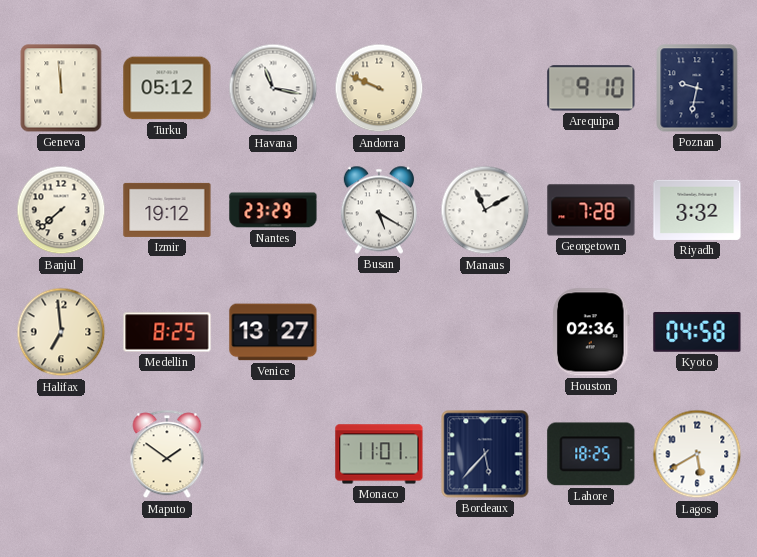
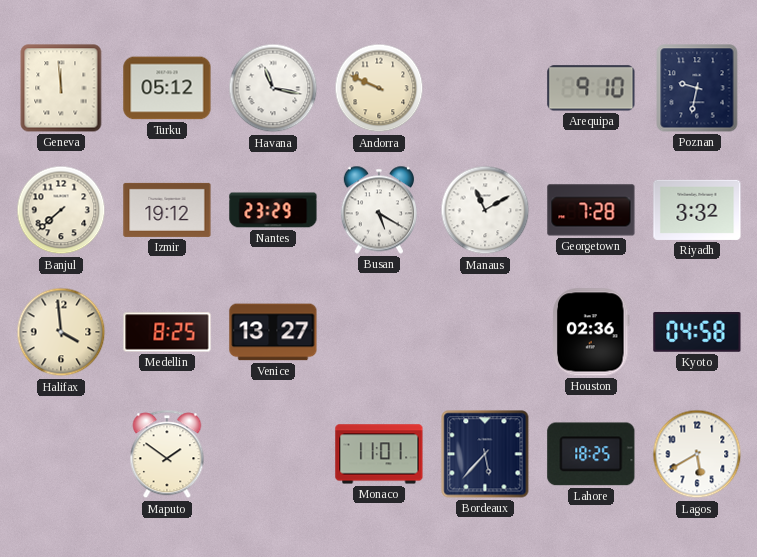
Halifax: 6:59 -> 3:59 (61, 332)
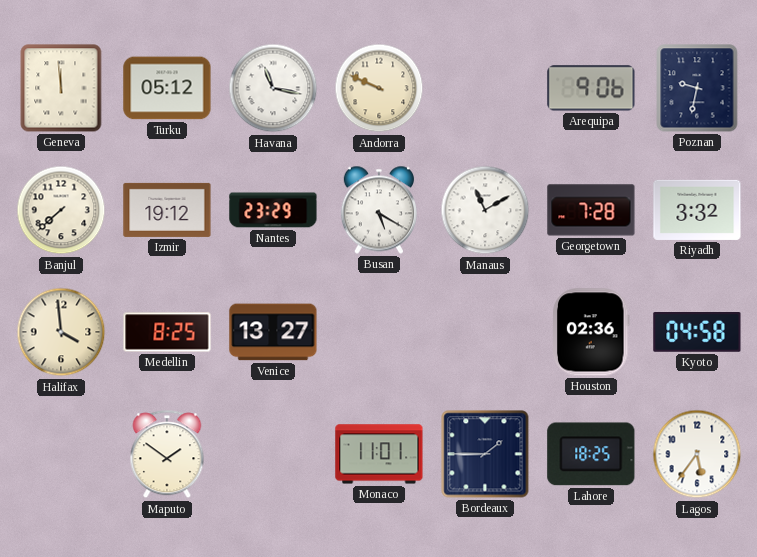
Arequipa: 9:10 -> 9:06 (591, 88)
Bordeaux: 5:37 -> 1:45 (485, 454)
Lagos: 5:40 -> 5:36 (697, 454)
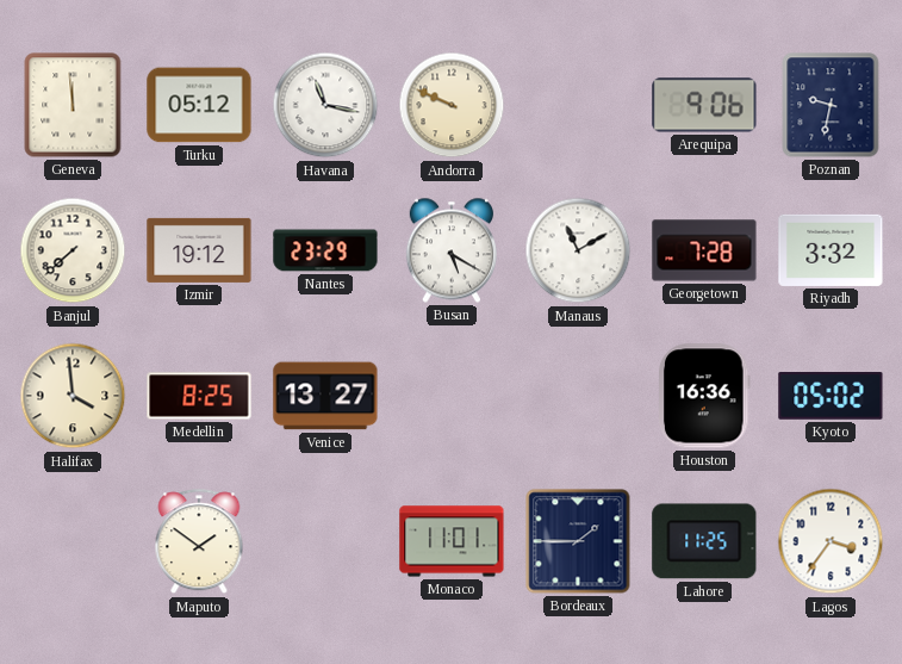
Houston: 02:36 -> 16:36 (705, 396)
Kyoto: 04:58 -> 05:02 (831, 397)
Lahore: 18:25 -> 11:25 (704, 541)
Lagos: 5:36 -> 3:36 (831, 541)
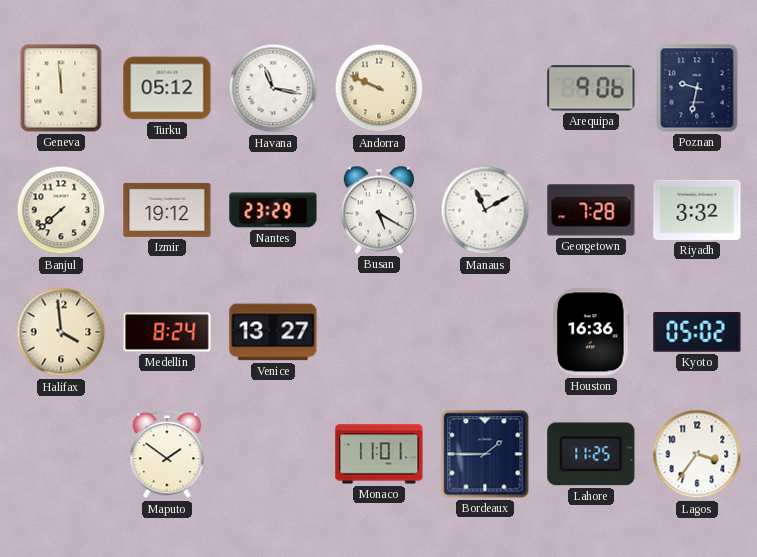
Medellin: 8:25 -> 8:24 (167, 332)
